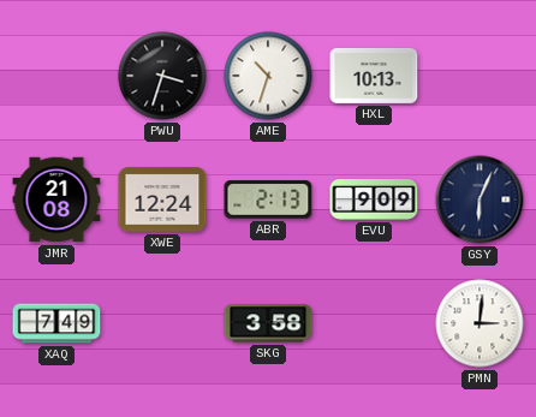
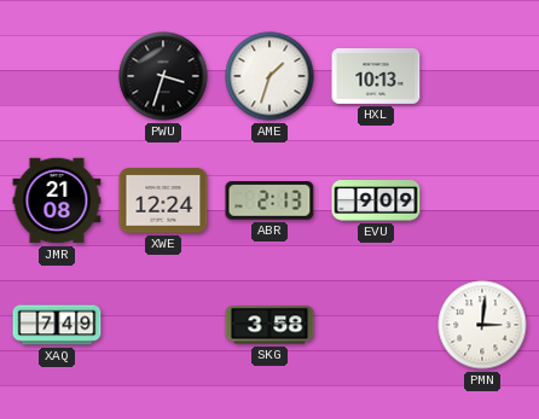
AME: 10:33 -> 1:33 (269, 76)
GSY: 6:04 -> none (480, 199)
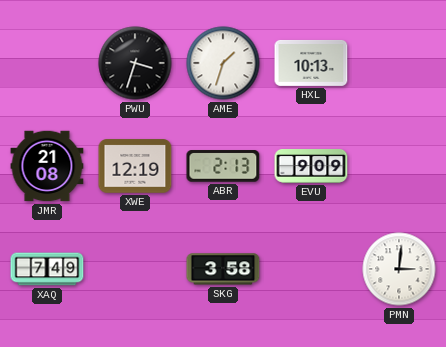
XWE: 12:24 -> 12:19 (135, 166)
